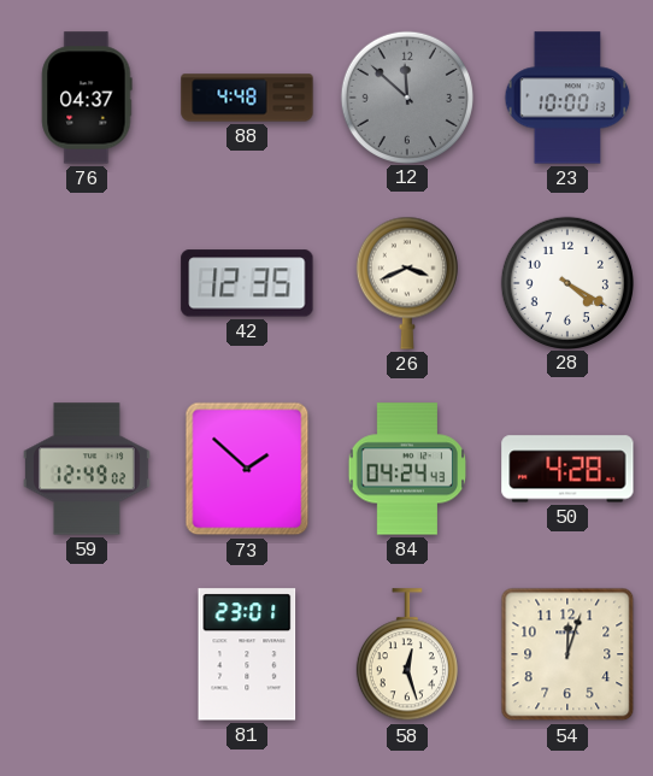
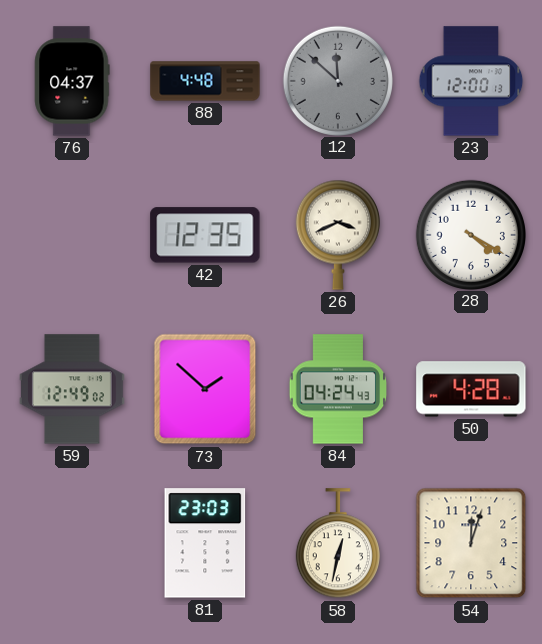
23: 10:00 -> 12:00 (471, 81)
81: 23:01 -> 23:03 (205, 543)
58: 12:27 -> 12:32 (338, 544)
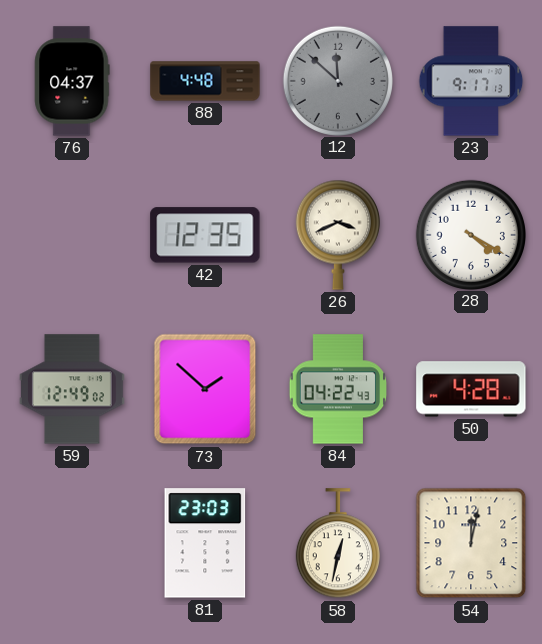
23: 12:00 -> 9:17 (471, 81)
84: 04:24 -> 04:22 (338, 389)
54: 12:03 -> 12:02 (471, 543)
